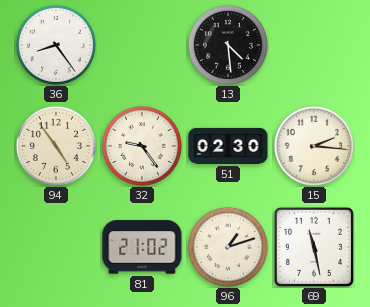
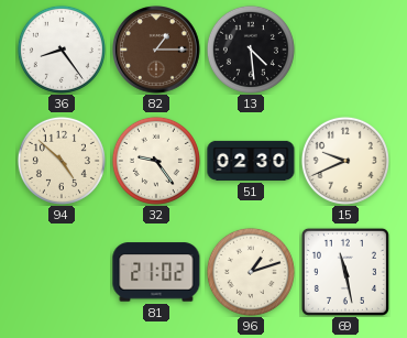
82: none -> 1:15 (157, 51)
94: 4:54 -> 4:52 (62, 161)
15: 2:16 -> 9:41 (345, 161)
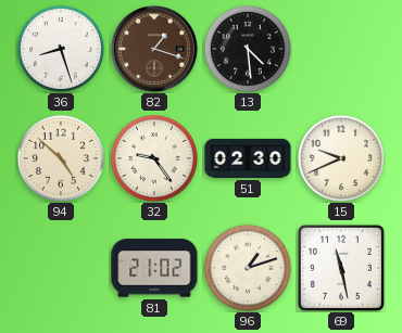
36: 8:24 -> 8:27 (61, 49)
82: 1:15 -> 1:18 (155, 50)
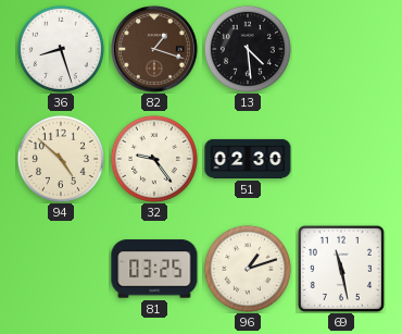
15: 9:41 -> none (341, 158)
81: 21:02 -> 03:25 (154, 269)
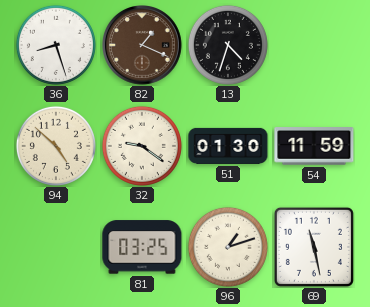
82: 1:18 -> 1:19 (143, 46)
13: 4:29 -> 4:33 (228, 45)
32: 9:24 -> 9:21 (142, 146)
51: 02:30 -> 01:30 (228, 146)
54: none -> 11:59 (314, 146)
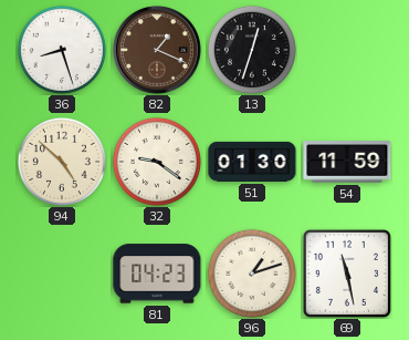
13: 4:33 -> 12:33 (252, 50)
81: 03:25 -> 04:23 (157, 274)
